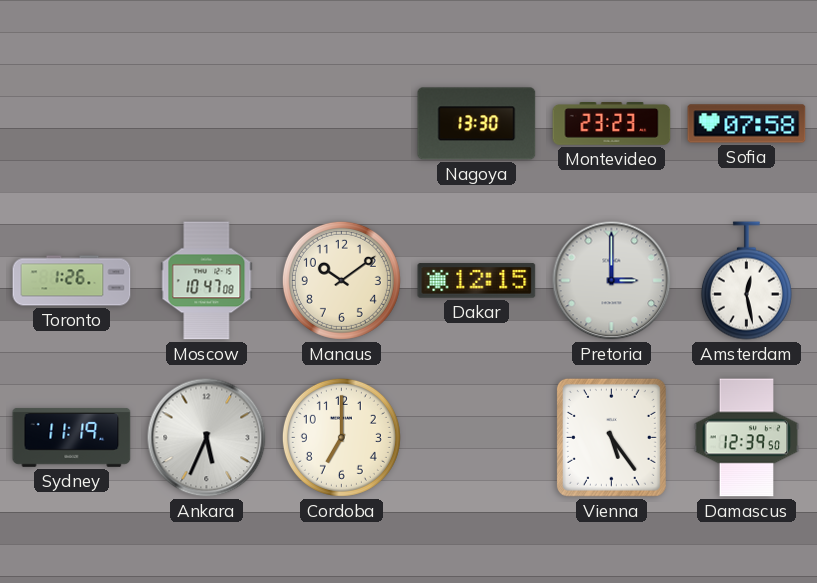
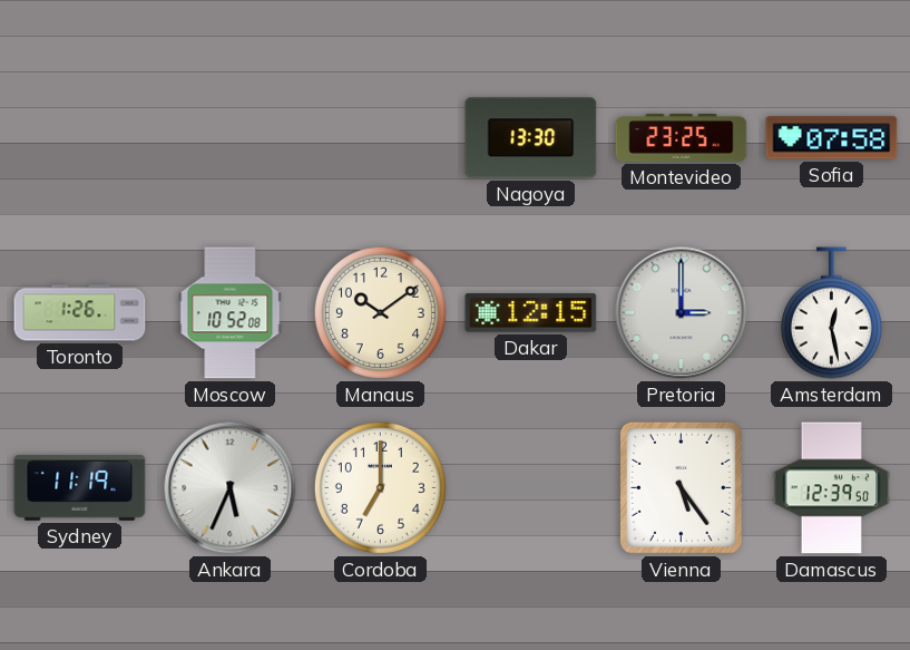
Montevideo: 23:23 -> 23:25 (682, 138)
Moscow: 10:47 -> 10:52 (231, 313)
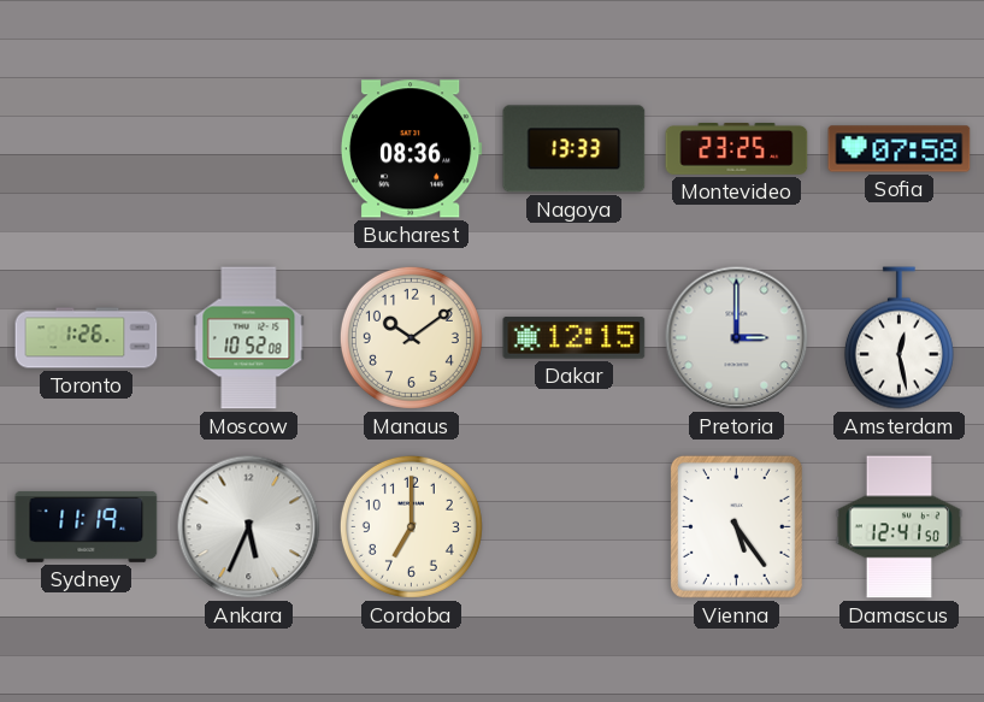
Bucharest: none -> 08:36 (411, 149)
Nagoya: 13:30 -> 13:33 (575, 149)
Damascus: 12:39 -> 12:41 (900, 527)
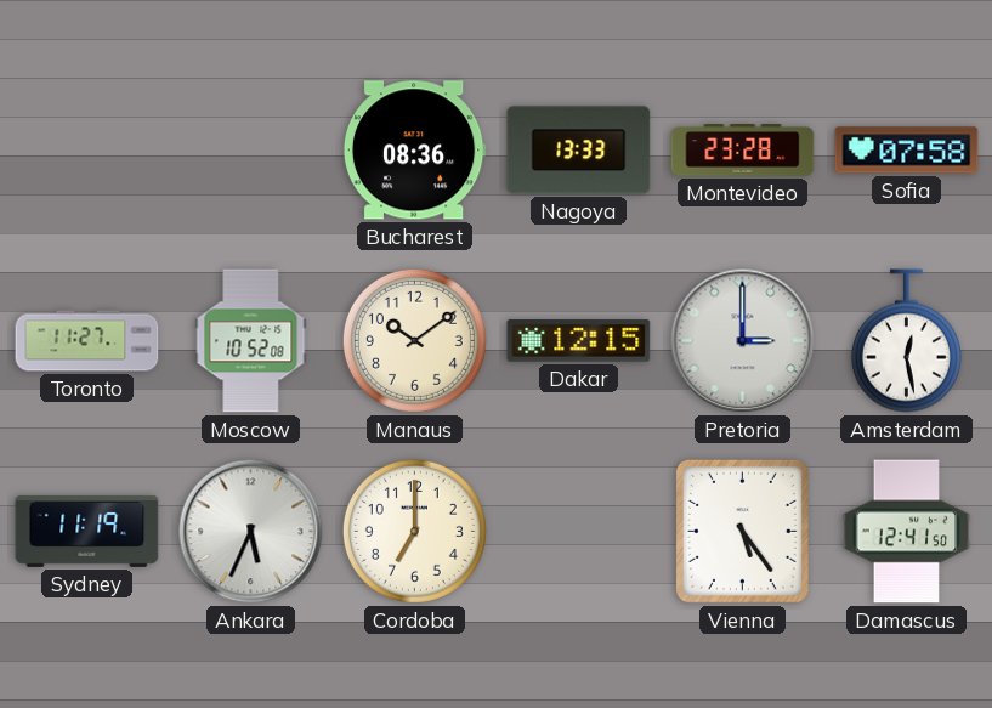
Montevideo: 23:25 -> 23:28 (743, 151)
Toronto: 1:26 -> 11:27 (87, 341)
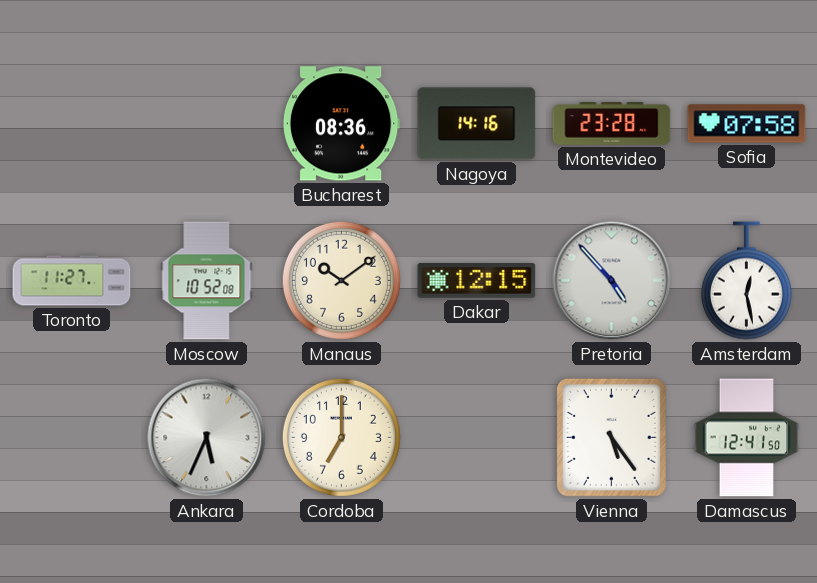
Nagoya: 13:33 -> 14:16 (477, 124)
Pretoria: 3:00 -> 4:53 (612, 281)
Sydney: 11:19 -> none (87, 531)
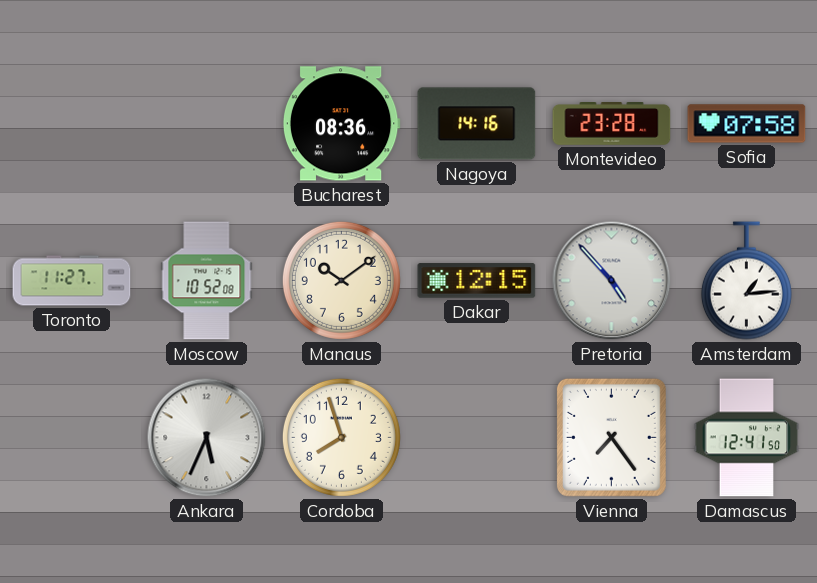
Amsterdam: 12:28 -> 1:14 (746, 281)
Cordoba: 7:00 -> 7:57 (341, 437)
Vienna: 5:24 -> 7:24 (611, 437)
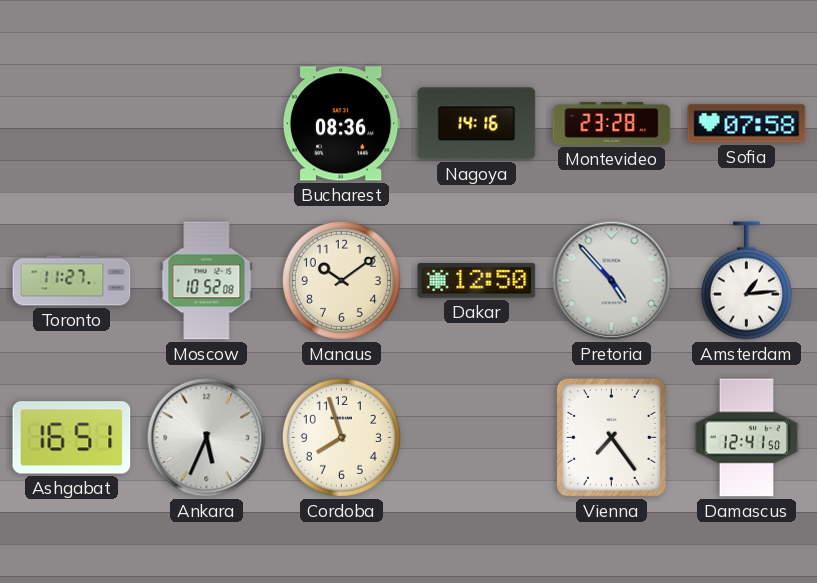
Dakar: 12:15 -> 12:50 (477, 281)
Ashgabat: none -> 16:51 (72, 438)
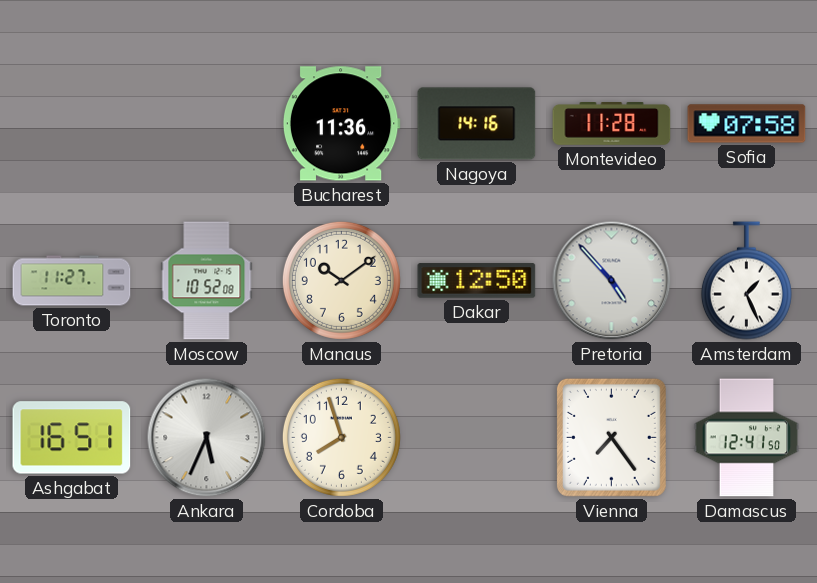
Bucharest: 08:36 -> 11:36 (341, 124)
Montevideo: 23:28 -> 11:28 (612, 124)
Amsterdam: 1:14 -> 1:26 (746, 281)
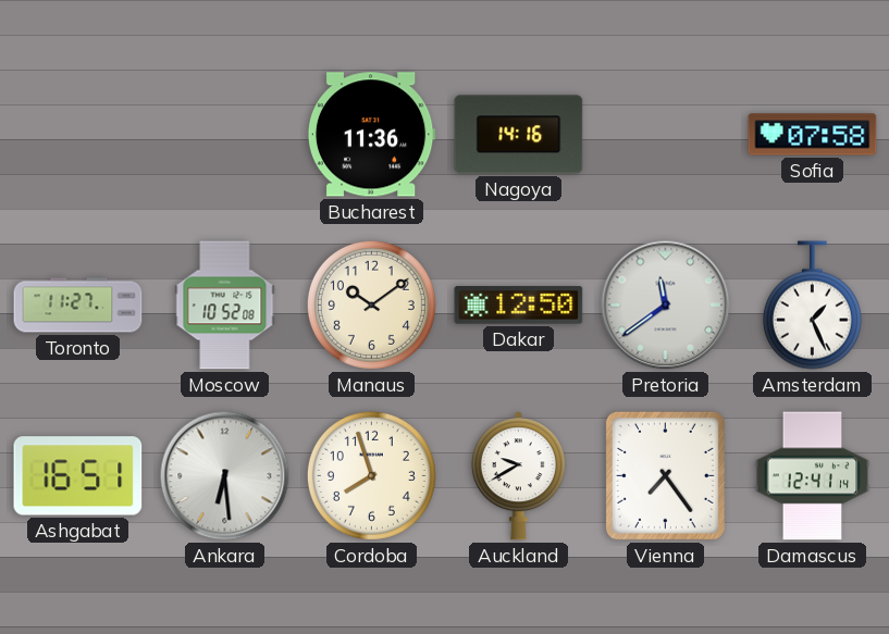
Montevideo: 11:28 -> none (612, 124)
Pretoria: 4:53 -> 11:39 (666, 306)
Ankara: 5:34 -> 6:29 (225, 476)
Auckland: none -> 9:40 (518, 476)
Damascus: 12:41:50 -> 12:41:14 (813, 476)
